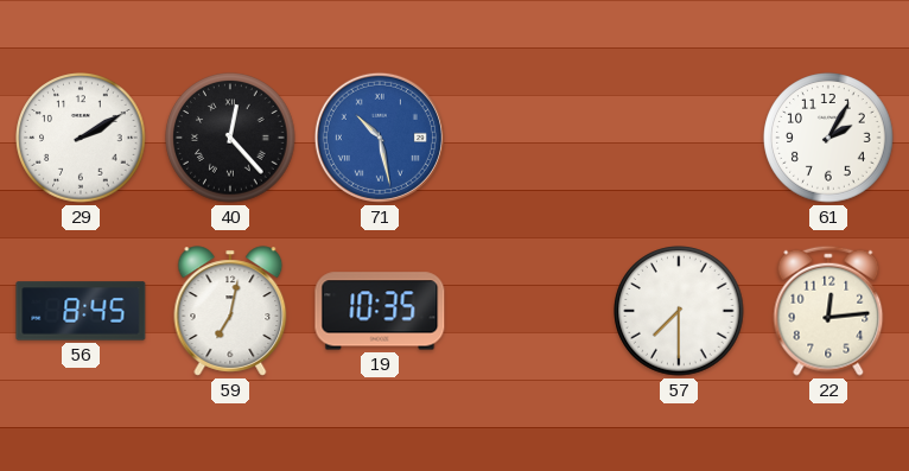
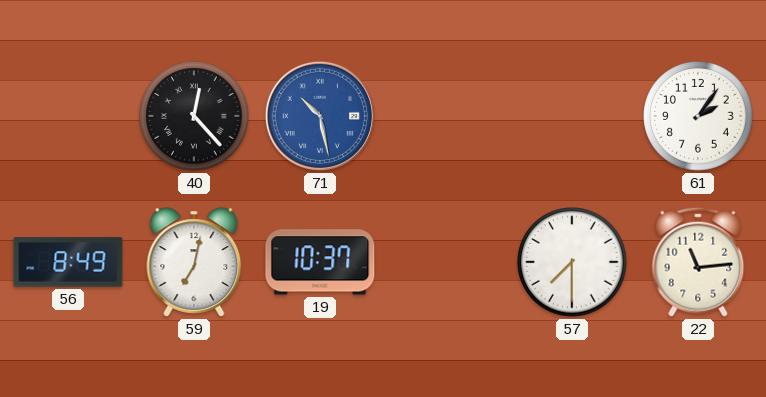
29: 2:10 -> none (81, 138)
61: 2:05 -> 2:06 (698, 116)
56: 8:45 -> 8:49 (68, 262)
19: 10:35 -> 10:37 (320, 262)
22: 12:14 -> 11:14 (698, 262)
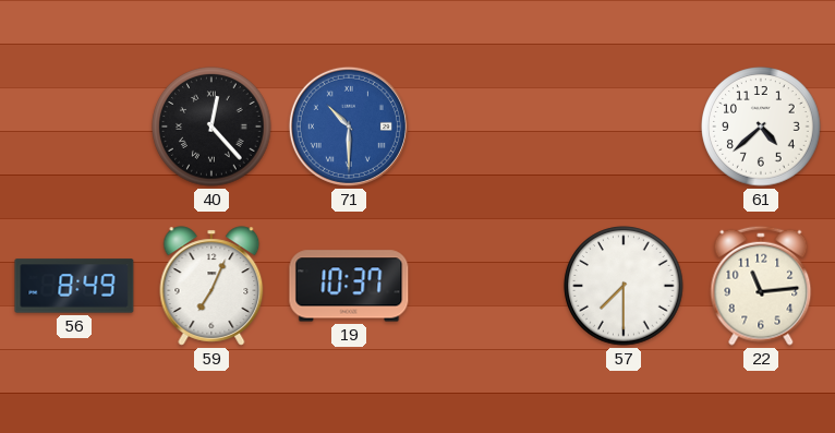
71: 10:28 -> 10:30 (349, 127)
61: 2:06 -> 4:38 (761, 127)
59: 7:02 -> 7:04 (211, 286)
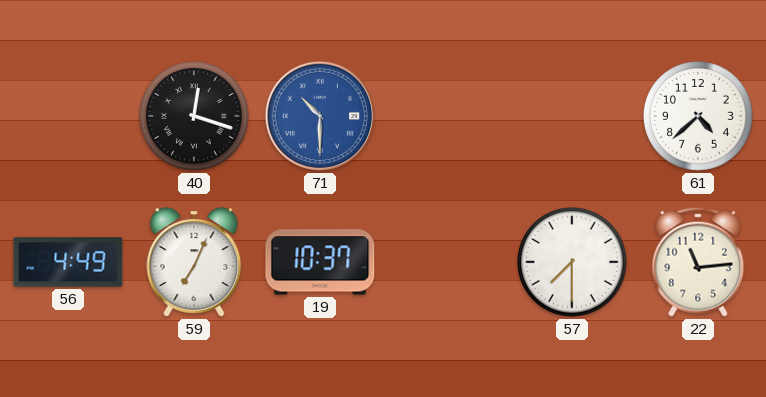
40: 12:23 -> 12:18 (194, 116)
56: 8:49 -> 4:49 (68, 262)
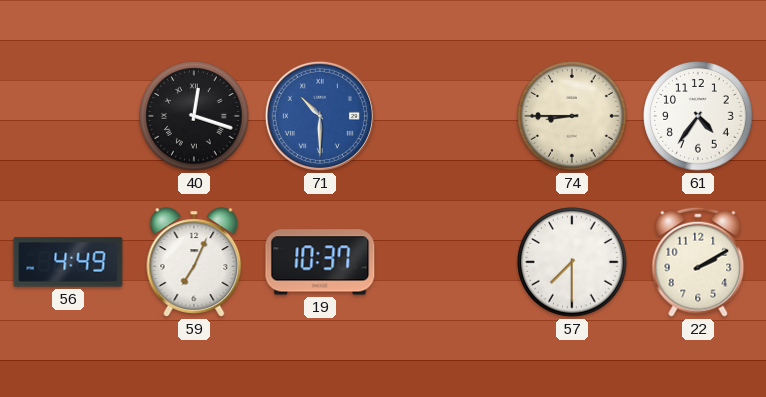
74: none -> 8:45 (572, 116)
61: 4:38 -> 4:36 (698, 116)
22: 11:14 -> 2:10 (698, 262)
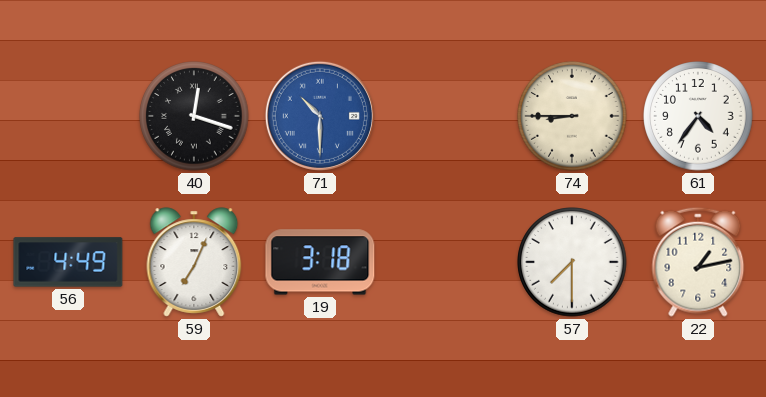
19: 10:37 -> 3:18 (320, 262)
22: 2:10 -> 1:13 (698, 262)
